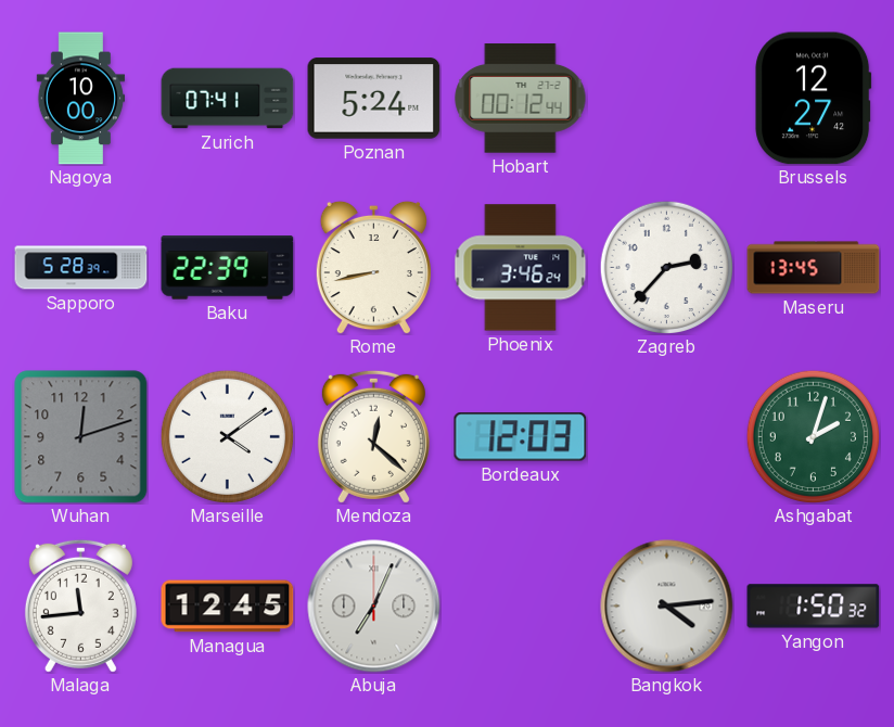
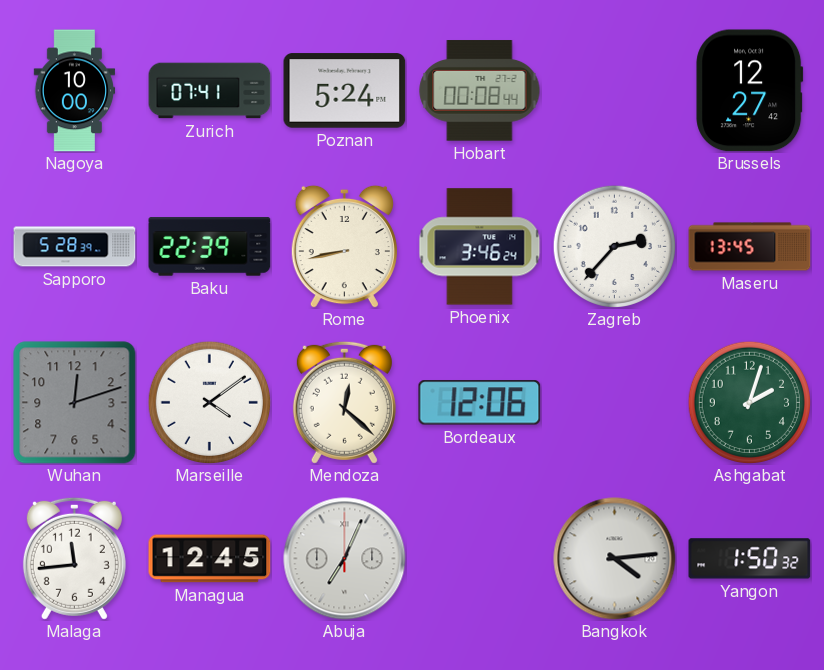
Hobart: 00:12 -> 00:08 (480, 91)
Bordeaux: 12:03 -> 12:06 (480, 403)
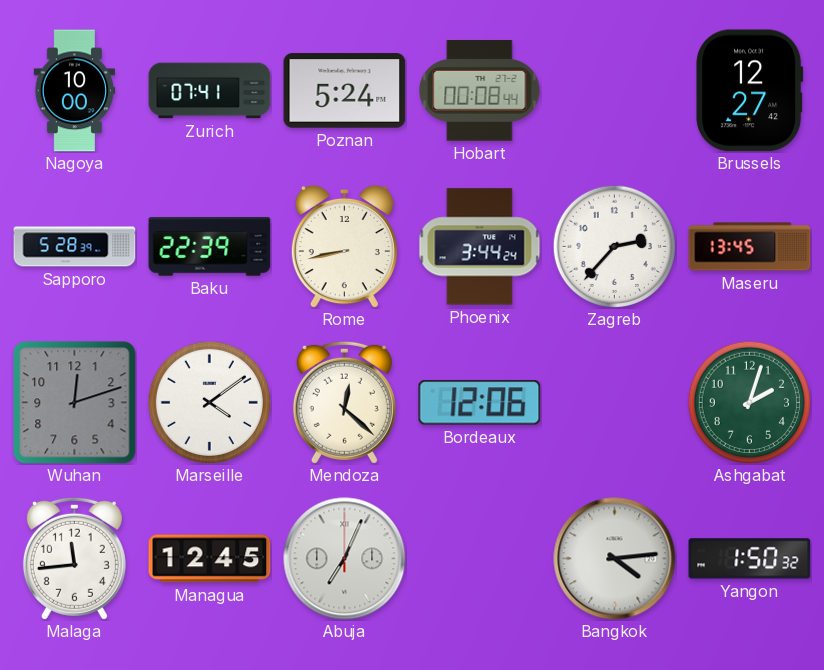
Phoenix: 3:46 -> 3:44 (480, 247)
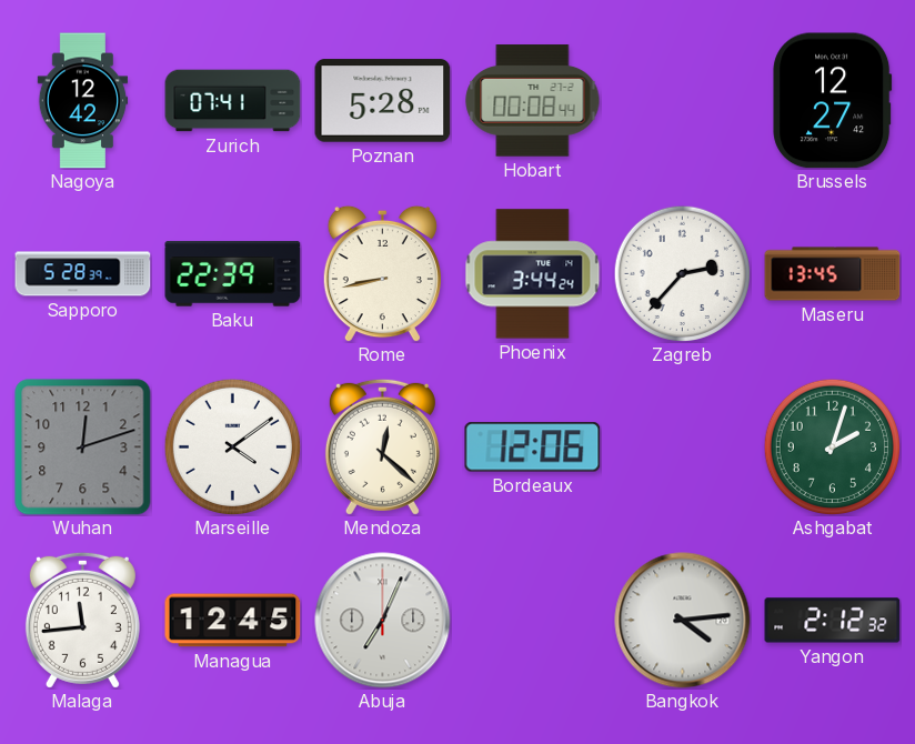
Nagoya: 10:00 -> 12:42 (83, 101)
Poznan: 5:24 -> 5:28 (383, 101)
Yangon: 1:50 -> 2:12 (833, 621)
